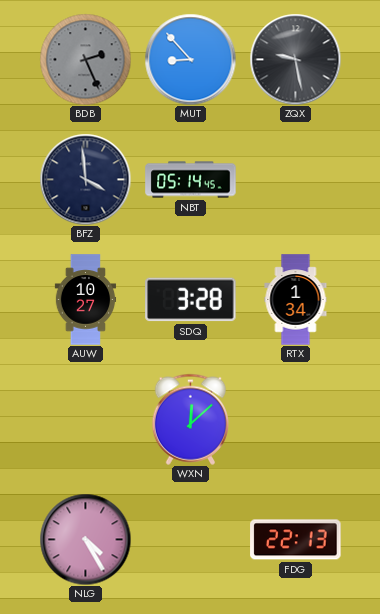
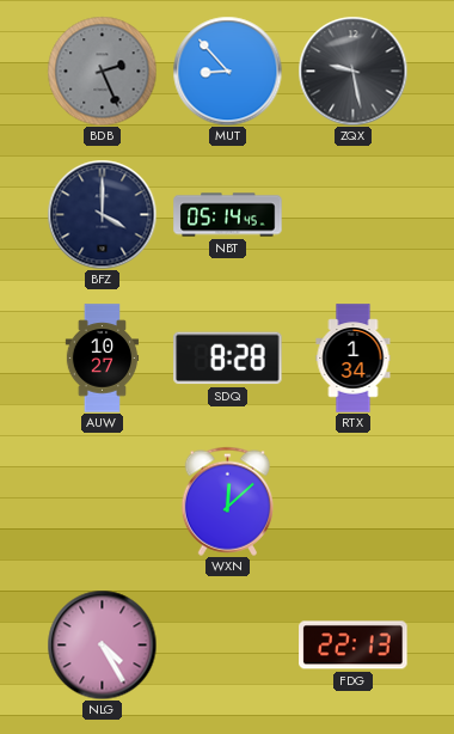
BFZ: 3:59 -> 4:00 (102, 214)
SDQ: 3:28 -> 8:28 (228, 359)
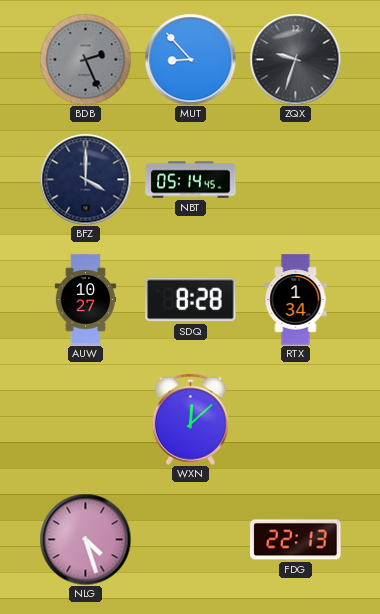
ZQX: 9:28 -> 9:33 (295, 59)
NLG: 4:25 -> 4:27 (85, 539)
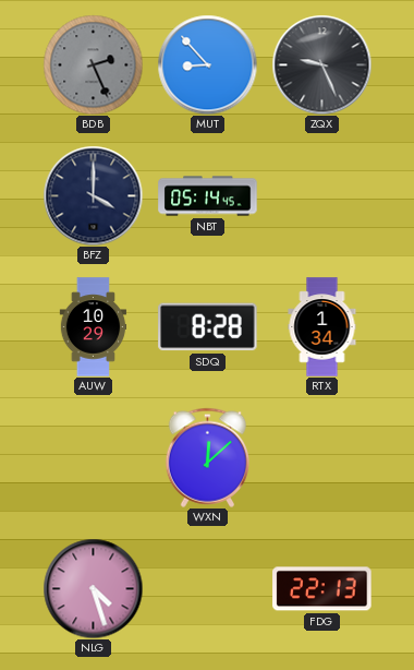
ZQX: 9:33 -> 9:26 (321, 64)
AUW: 10:27 -> 10:29 (94, 327)
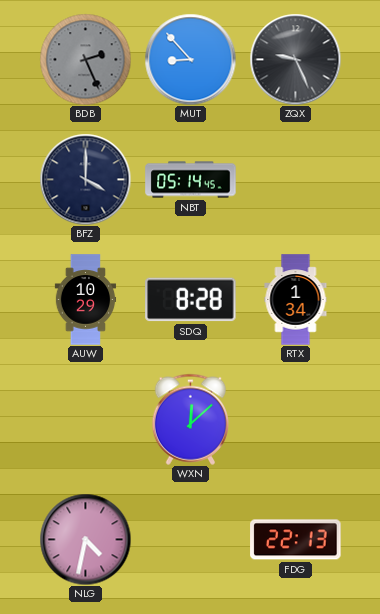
NLG: 4:27 -> 4:32 (85, 539)
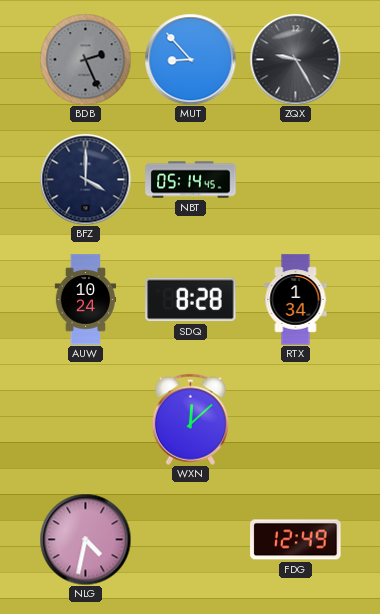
ZQX: 9:26 -> 9:25 (295, 59)
AUW: 10:29 -> 10:24 (86, 300)
FDG: 22:13 -> 12:49 (296, 540)
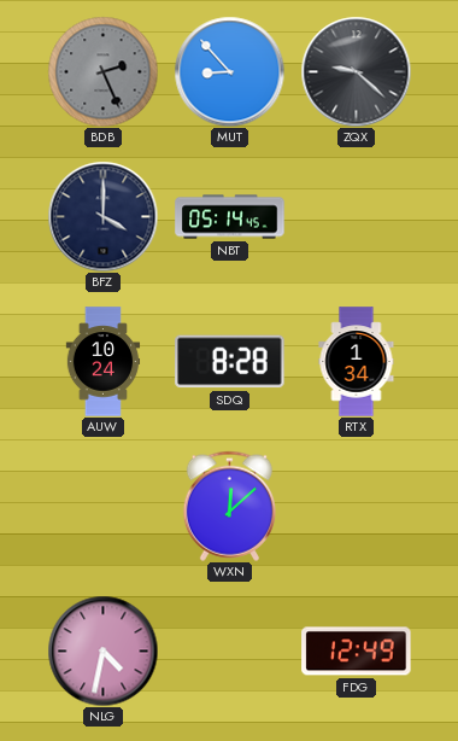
ZQX: 9:25 -> 9:22 (356, 71)
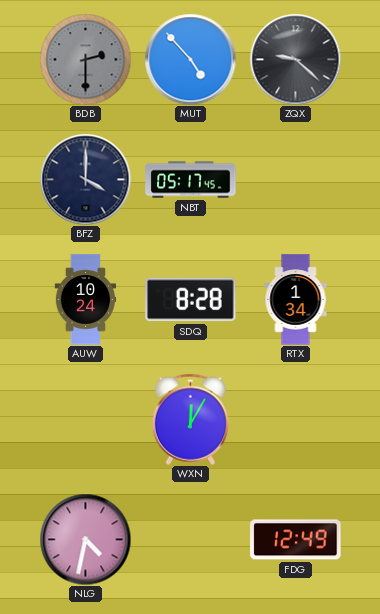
BDB: 2:26 -> 2:30 (85, 59)
MUT: 8:53 -> 4:53 (190, 59)
NBT: 05:14 -> 05:17 (191, 180)
WXN: 12:08 -> 12:05 (190, 419)
